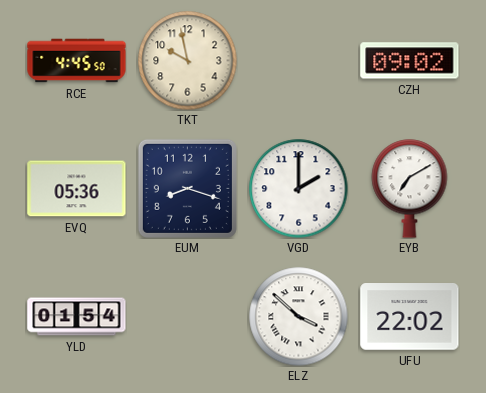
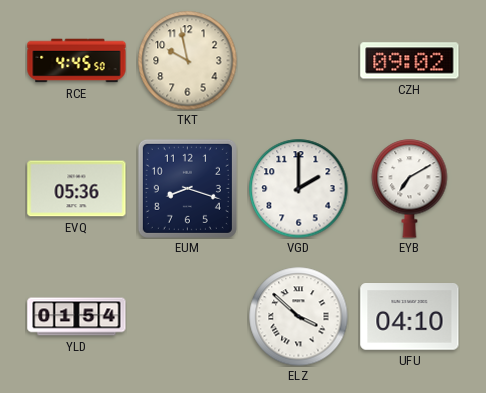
UFU: 22:02 -> 04:10 (410, 317)
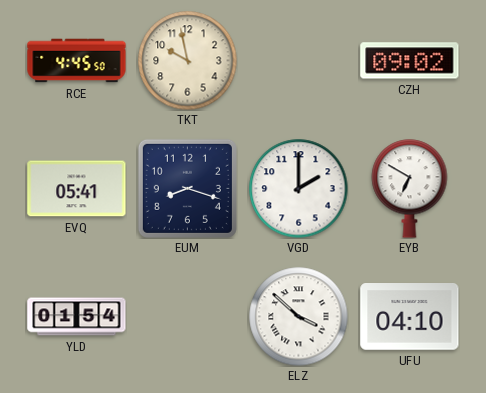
EVQ: 05:36 -> 05:41 (77, 189)
EYB: 7:10 -> 6:50 (410, 189)
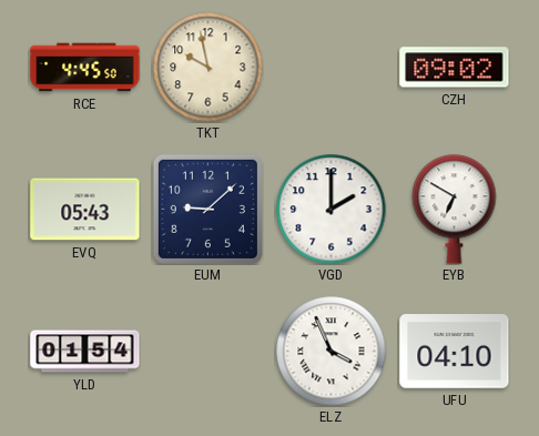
EVQ: 05:41 -> 05:43 (85, 210)
EUM: 8:18 -> 9:08 (207, 209)
ELZ: 3:52 -> 3:56 (332, 352)
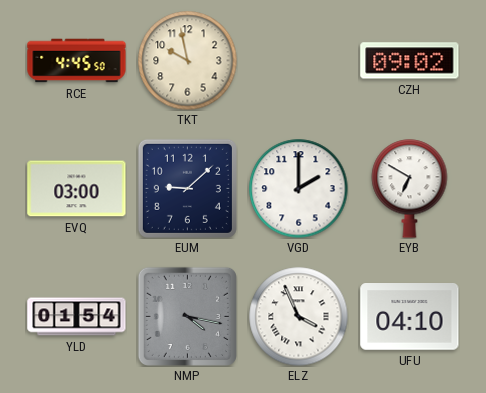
EVQ: 05:43 -> 03:00 (77, 189)
NMP: none -> 4:17 (187, 316)
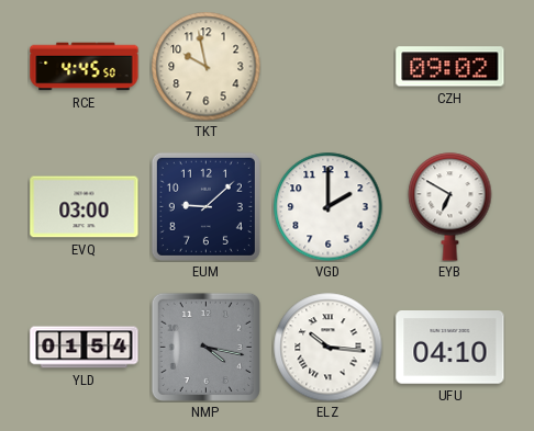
ELZ: 3:56 -> 10:16 (329, 348)
